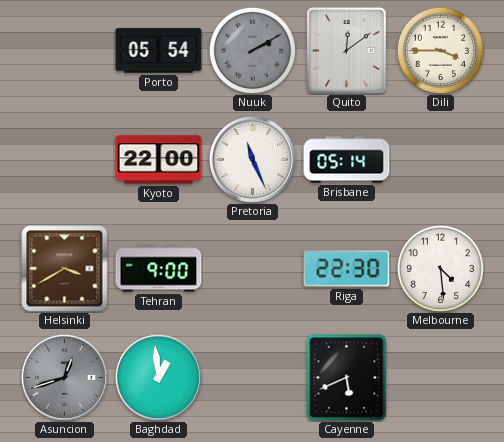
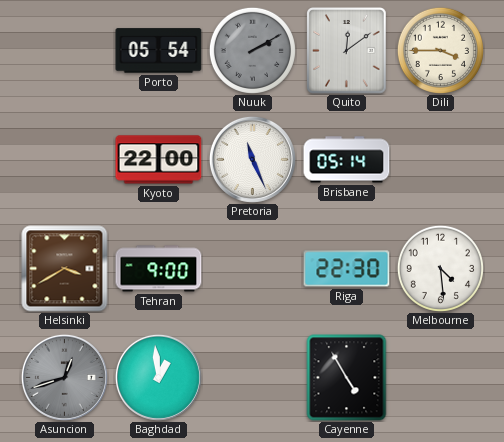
Cayenne: 5:41 -> 4:55 (347, 378)
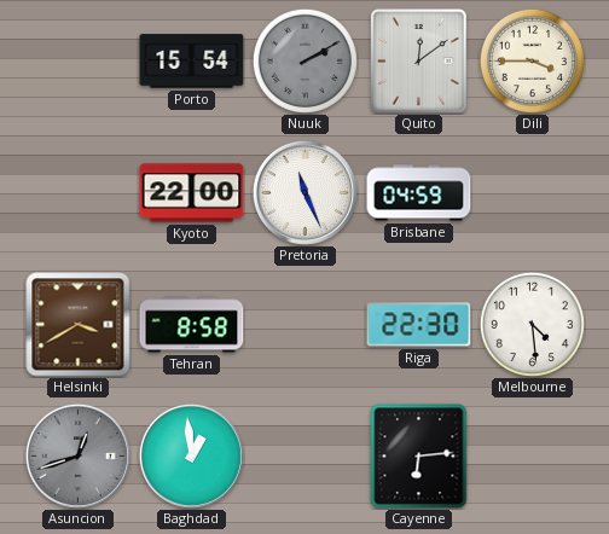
Porto: 05:54 -> 15:54 (192, 62)
Brisbane: 05:14 -> 04:59 (419, 193)
Tehran: 9:00 -> 8:58 (192, 325)
Cayenne: 4:55 -> 6:14 (419, 457)
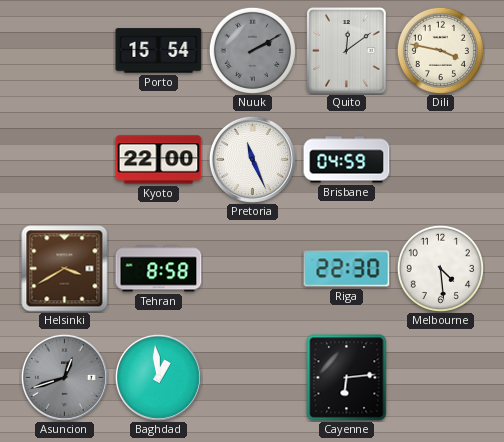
Dili: 3:45 -> 3:47 (440, 50)
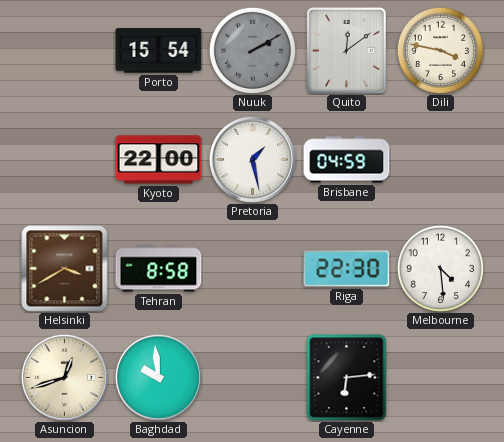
Pretoria: 11:26 -> 1:28 (252, 159)
Asuncion dial: grey -> cream (64, 377)
Baghdad: 12:59 -> 9:59 (158, 377)
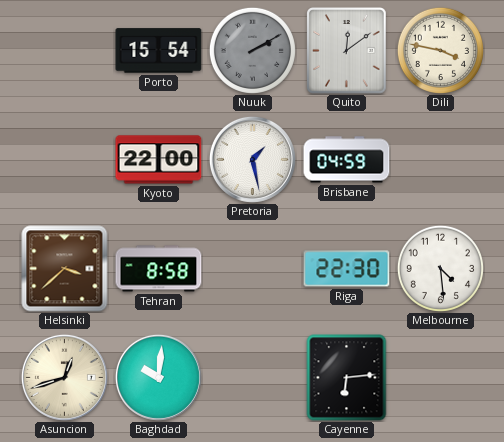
Helsinki: 3:40 -> 3:38 (65, 269)
Baghdad: 9:59 -> 10:01 (158, 377)
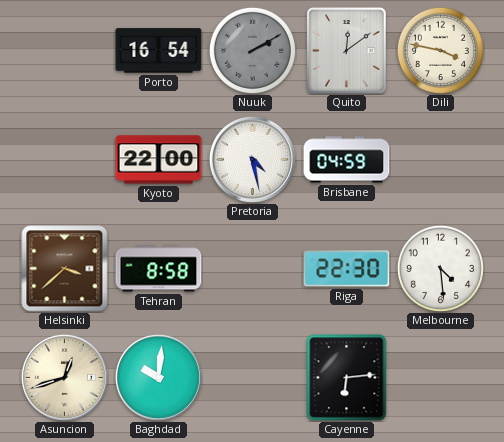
Porto: 15:54 -> 16:54 (159, 51)
Pretoria: 1:28 -> 4:28 (252, 159)
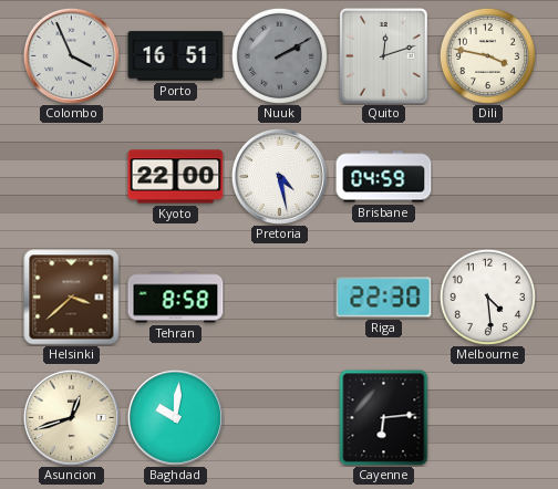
Colombo: none -> 3:56 (71, 55)
Porto: 16:54 -> 16:51 (176, 56)
Quito: 12:09 -> 12:12 (384, 56)
